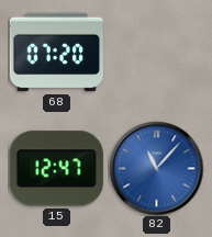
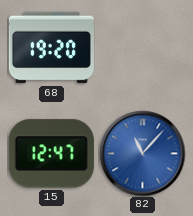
68: 07:20 -> 19:20 (51, 48)
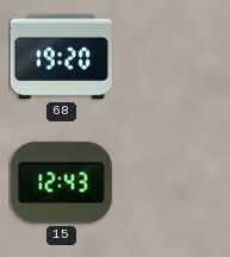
15: 12:47 -> 12:43 (61, 183)
82: 11:07 -> none (142, 153)
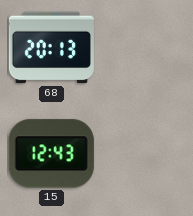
68: 19:20 -> 20:13 (51, 48)
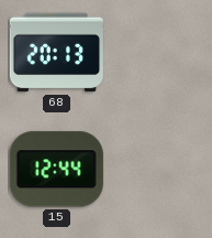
15: 12:43 -> 12:44 (56, 170)
